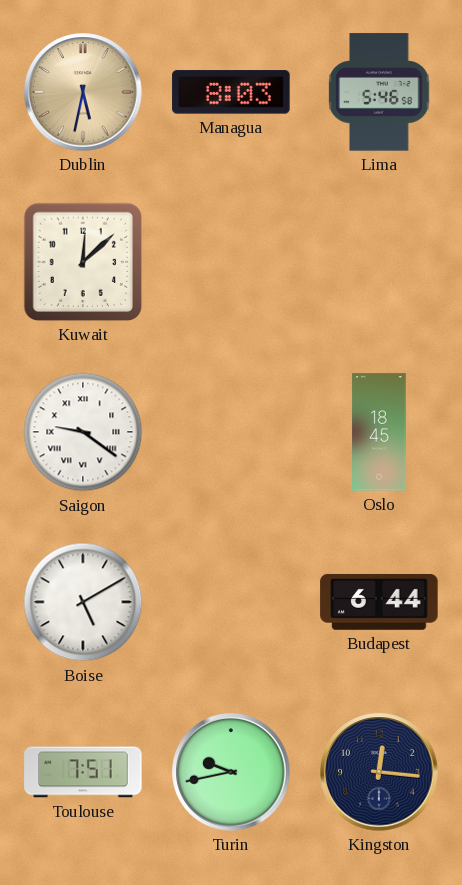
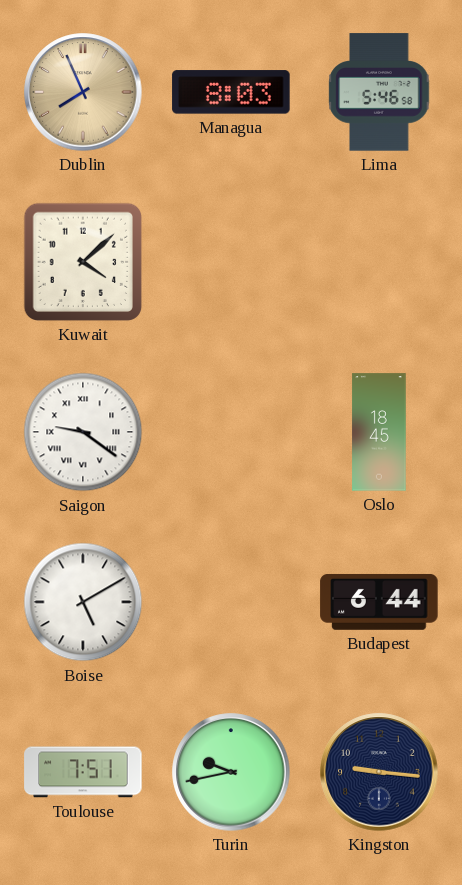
Dublin: 5:32 -> 7:56 (83, 92)
Kuwait: 12:08 -> 4:08 (83, 262)
Kingston: 12:16 -> 9:16 (379, 772)
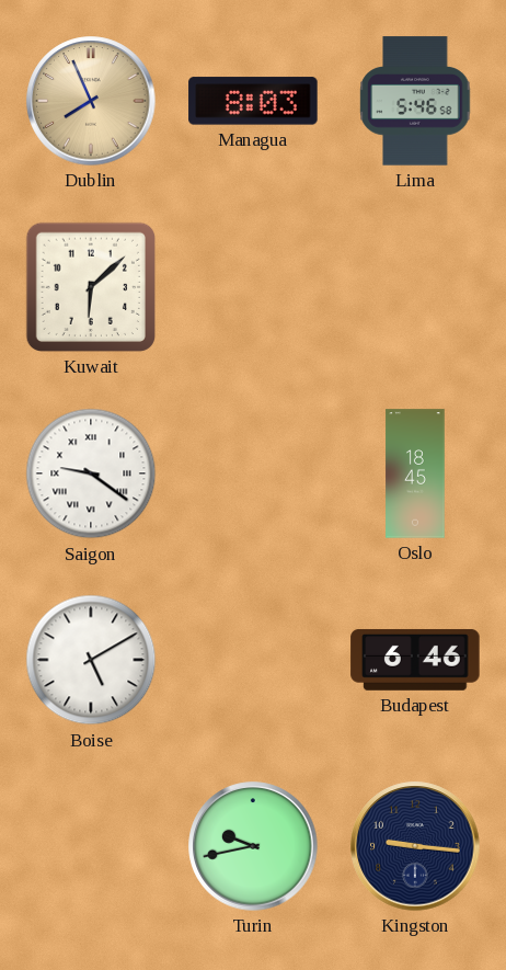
Kuwait: 4:08 -> 6:08 (91, 287)
Budapest: 6:44 -> 6:46 (415, 660)
Toulouse: 7:51 -> none (83, 772)
